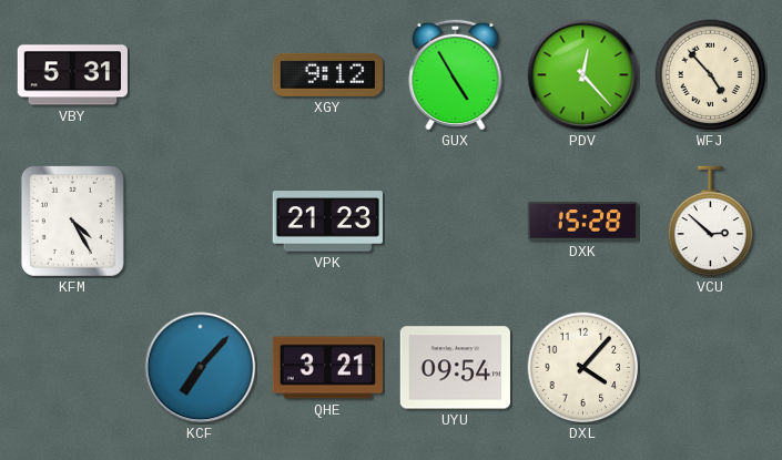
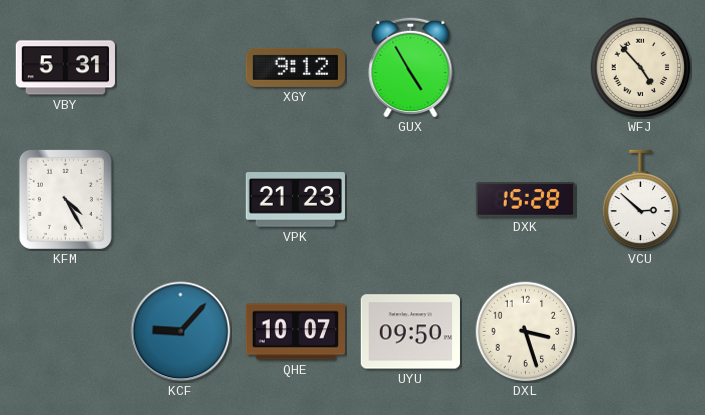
PDV: 12:23 -> none (583, 75)
KCF: 7:07 -> 9:07 (181, 332)
QHE: 3:21 -> 10:07 (295, 332)
UYU: 09:54 -> 09:50 (410, 332)
DXL: 4:07 -> 3:27 (526, 332)
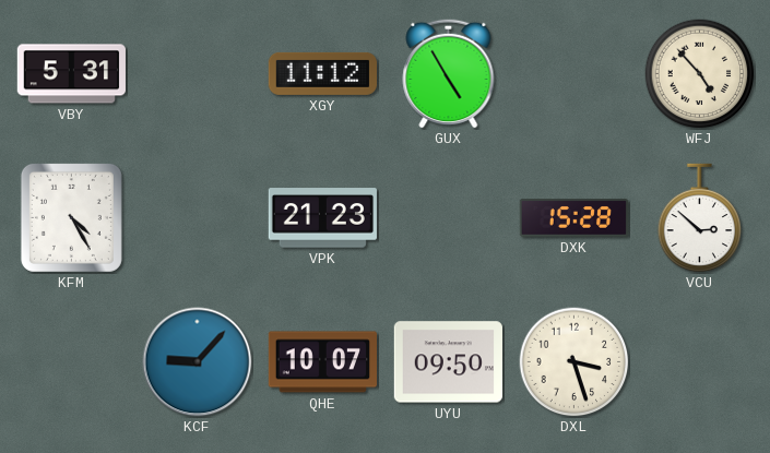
XGY: 9:12 -> 11:12 (322, 73)
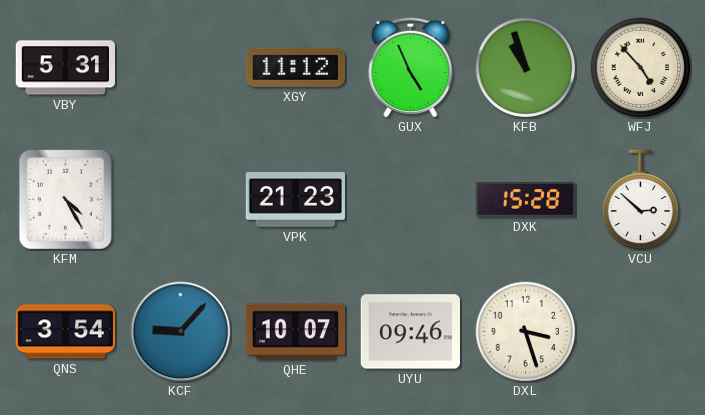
GUX: 4:55 -> 4:56 (411, 67)
KFB: none -> 10:57 (526, 68)
QNS: none -> 3:54 (65, 332)
UYU: 09:50 -> 09:46 (410, 332)
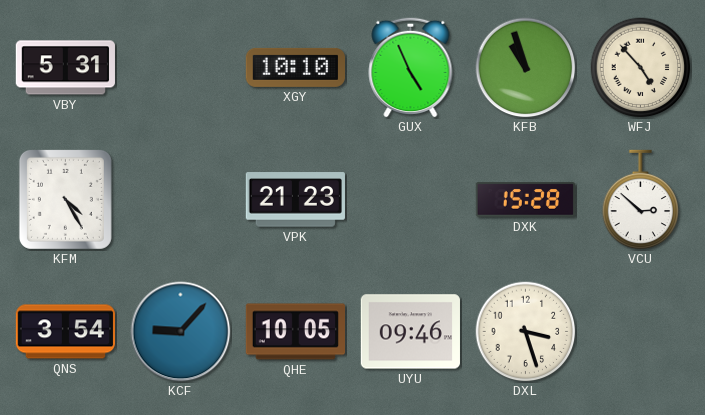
XGY: 11:12 -> 10:10 (295, 67)
QHE: 10:07 -> 10:05 (295, 332)
